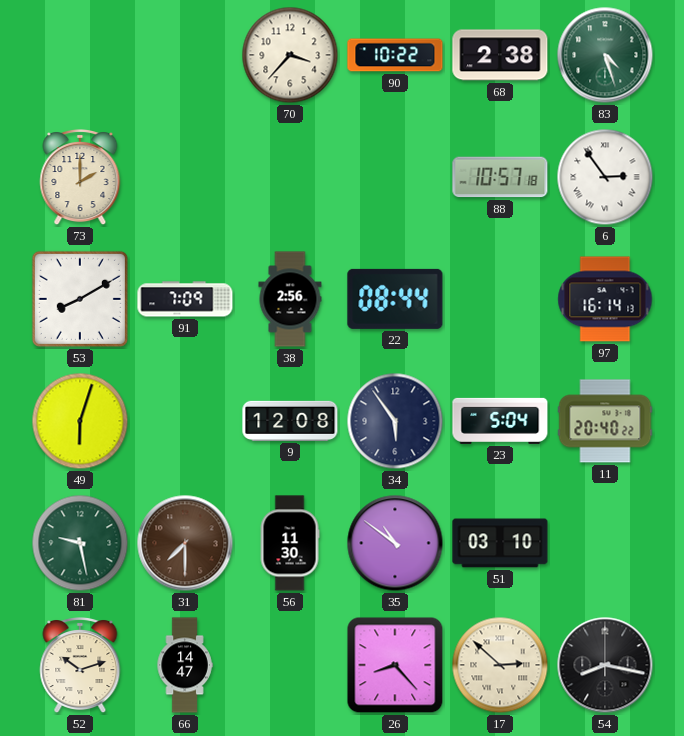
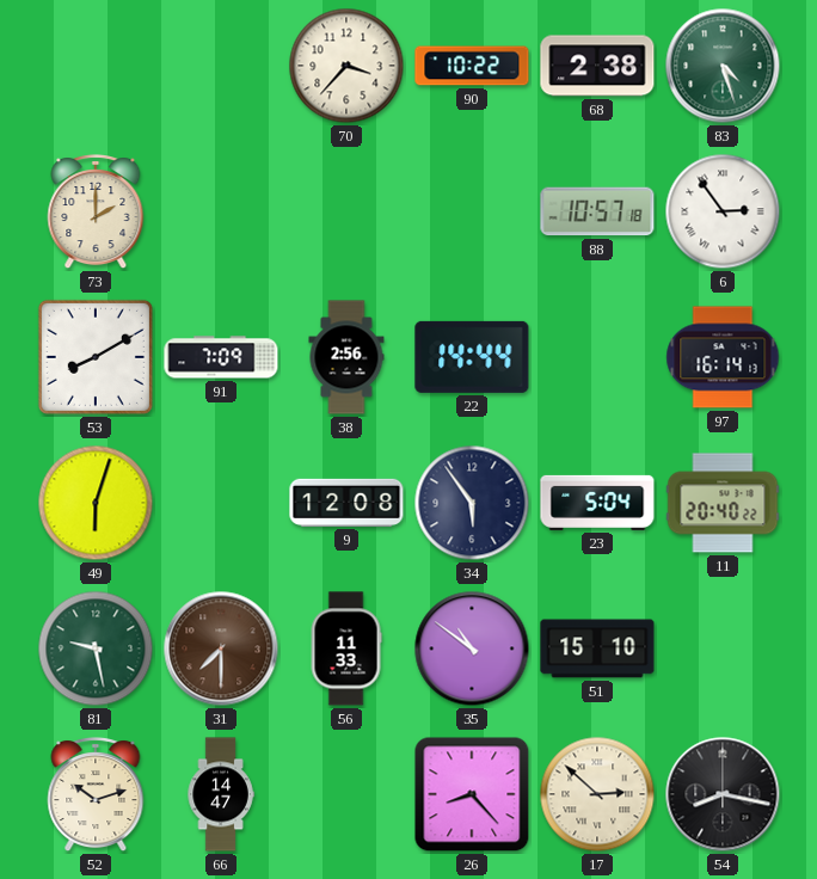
22: 08:44 -> 14:44 (472, 357)
56: 11:30 -> 11:33 (346, 649)
51: 03:10 -> 15:10 (597, 649)
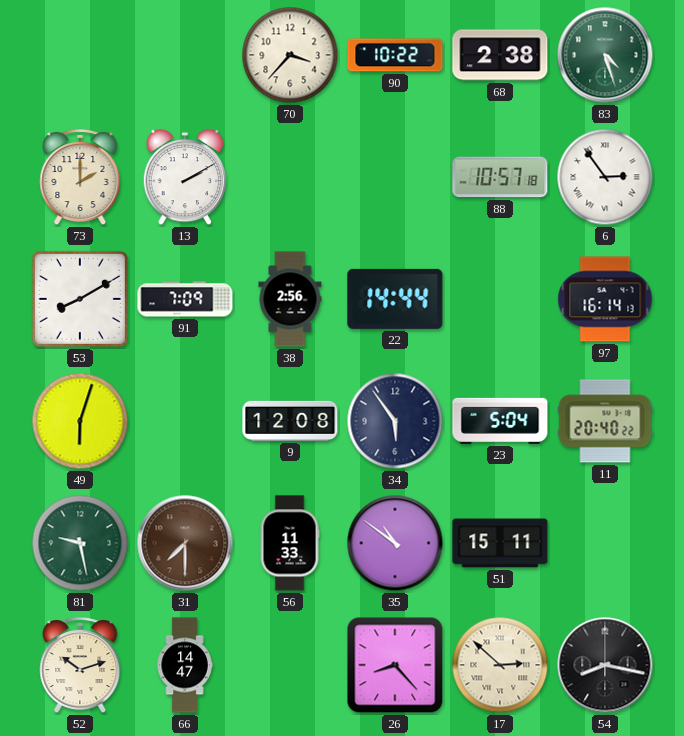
13: none -> 2:10 (185, 177)
51: 15:10 -> 15:11 (500, 543)
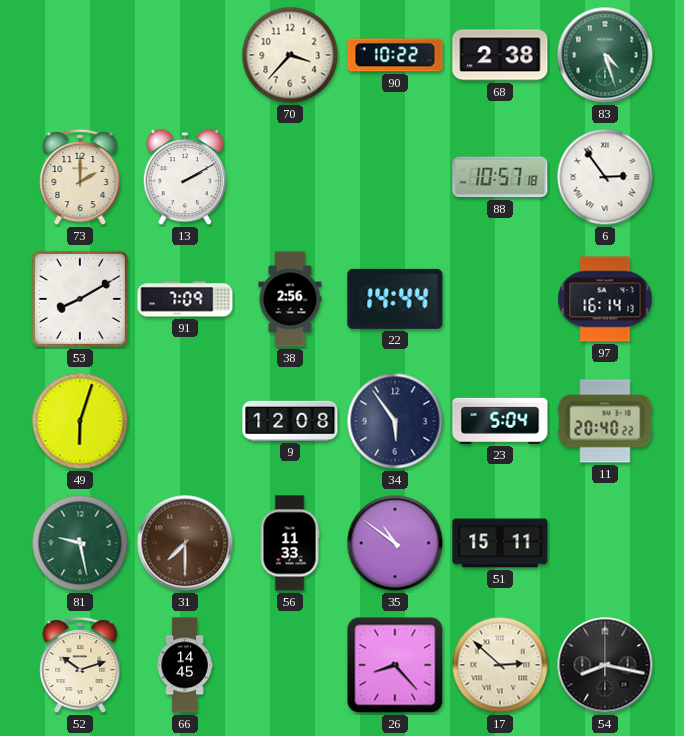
66: 14:47 -> 14:45 (185, 665)
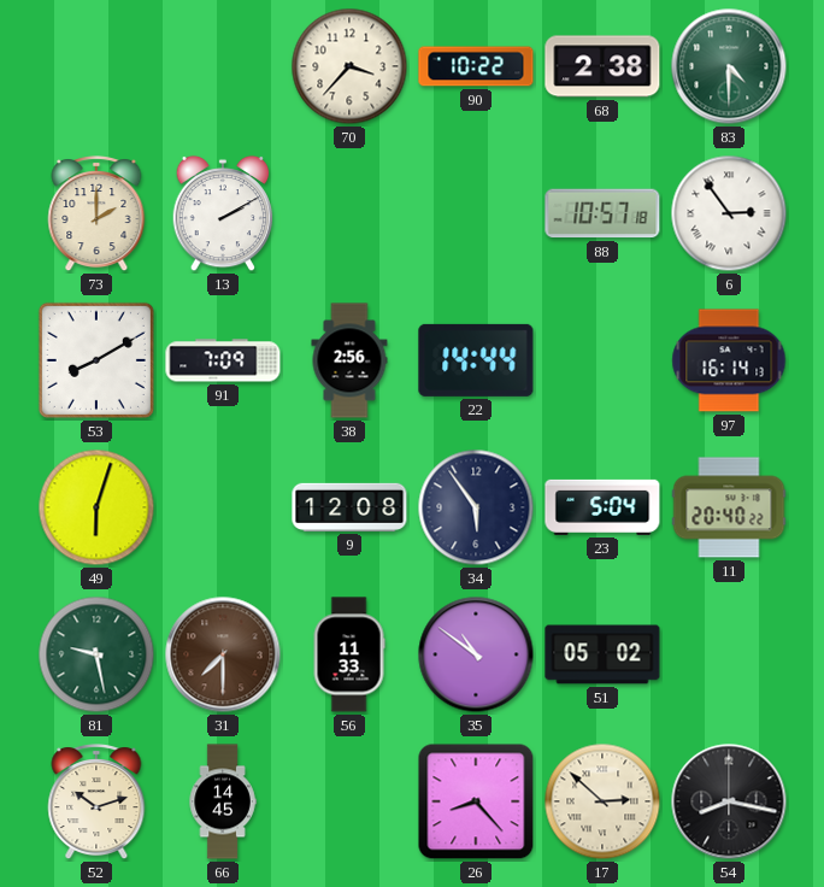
83: 4:27 -> 4:30 (729, 66)
51: 15:11 -> 05:02 (602, 654)
